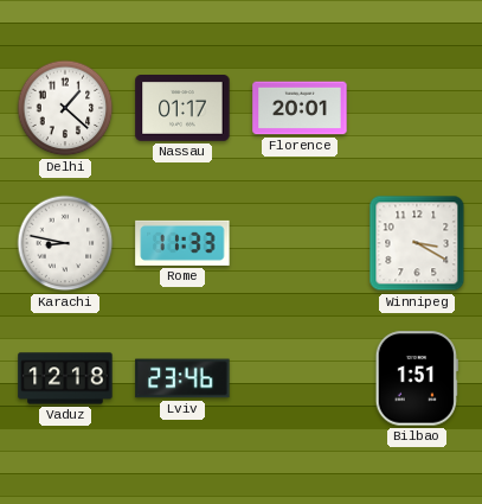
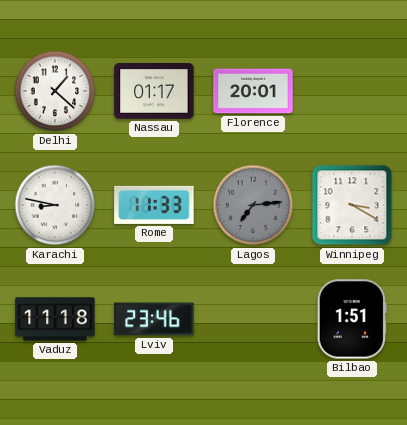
Lagos: none -> 7:14 (253, 205)
Vaduz: 12:18 -> 11:18 (55, 319)
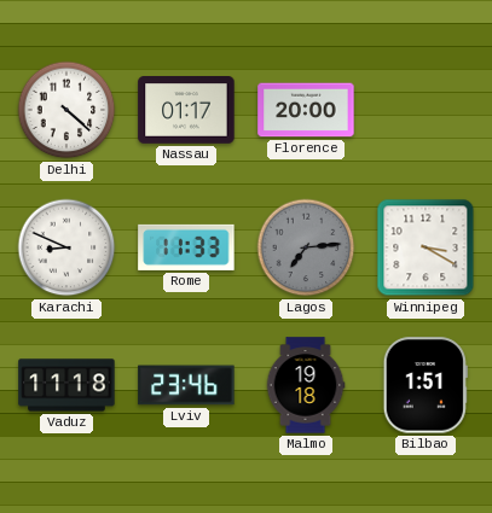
Delhi: 1:22 -> 4:22 (66, 110)
Florence: 20:01 -> 20:00 (306, 110)
Karachi: 8:47 -> 8:49 (66, 247)
Malmo: none -> 19:18 (306, 385)
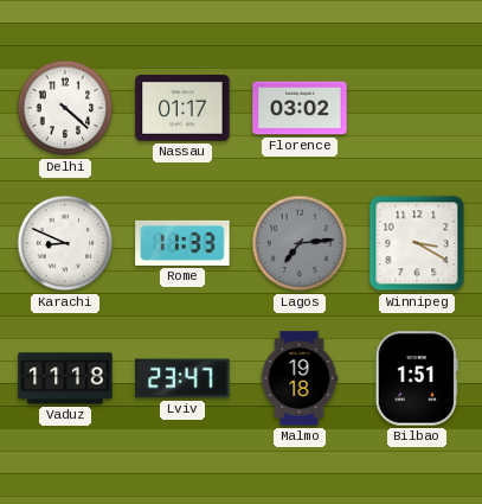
Florence: 20:00 -> 03:02 (300, 108)
Lviv: 23:46 -> 23:47 (182, 378)
